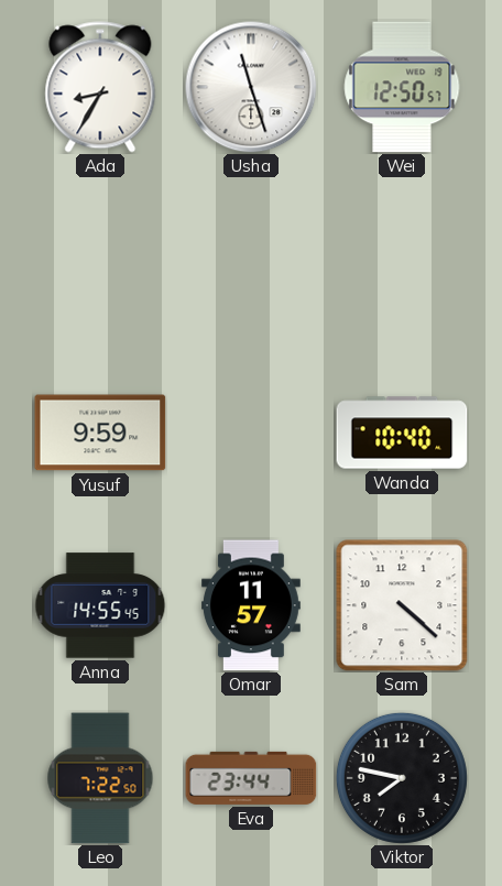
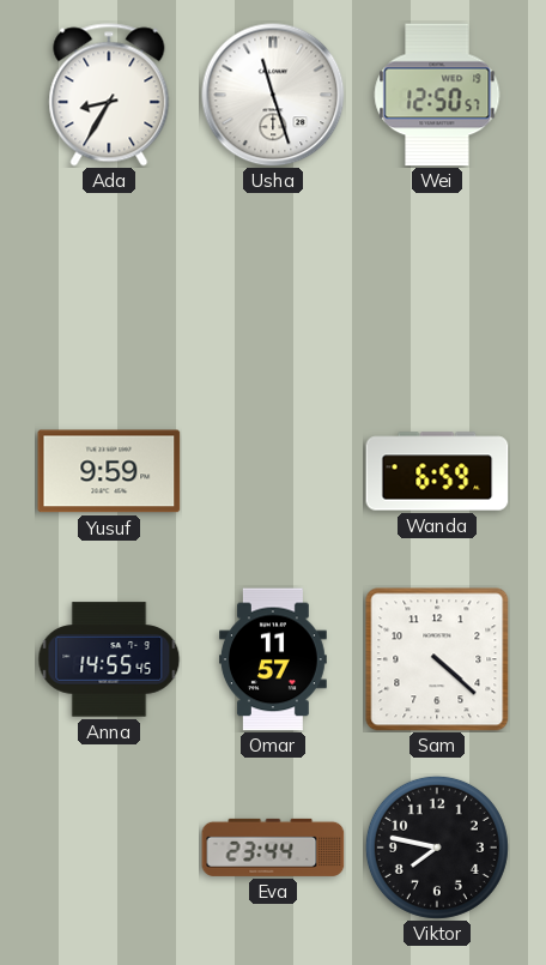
Wanda: 10:40 -> 6:59 (437, 471)
Leo: 7:22 -> none (100, 778)
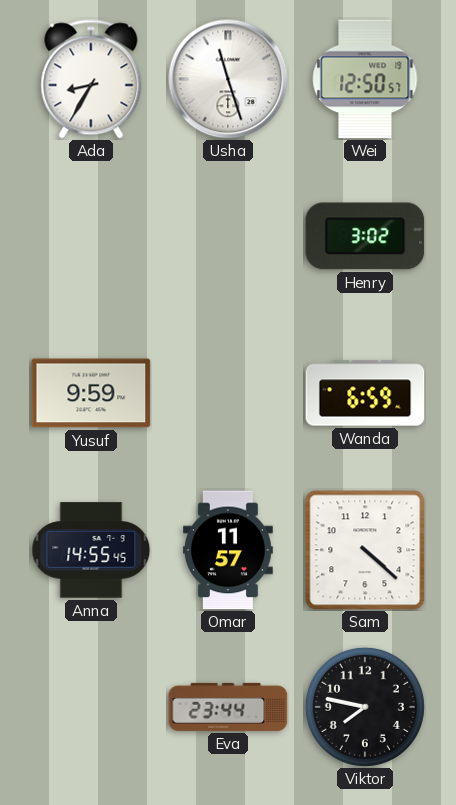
Henry: none -> 3:02 (365, 236)
